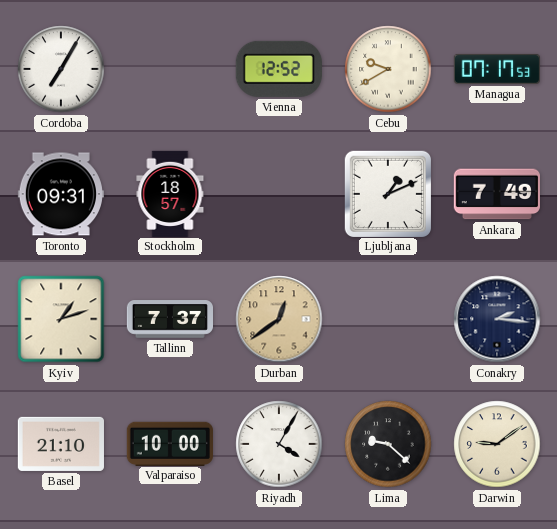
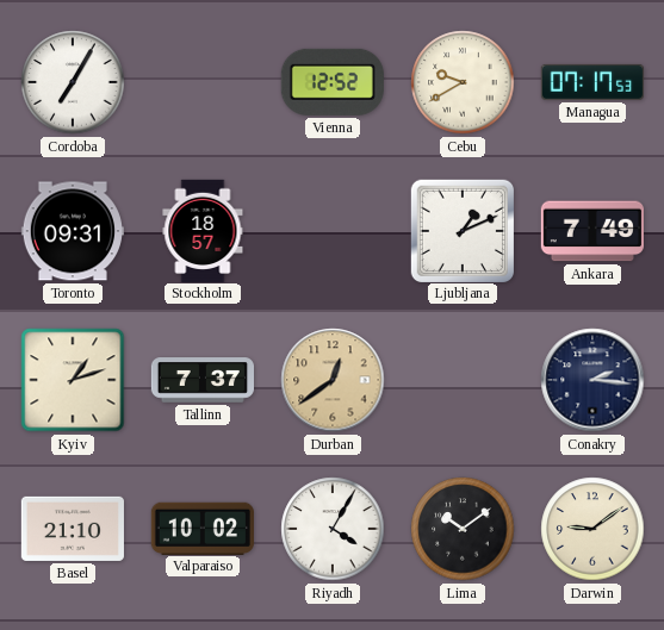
Valparaiso: 10:00 -> 10:02 (203, 528)
Lima: 9:22 -> 10:09 (463, 529)
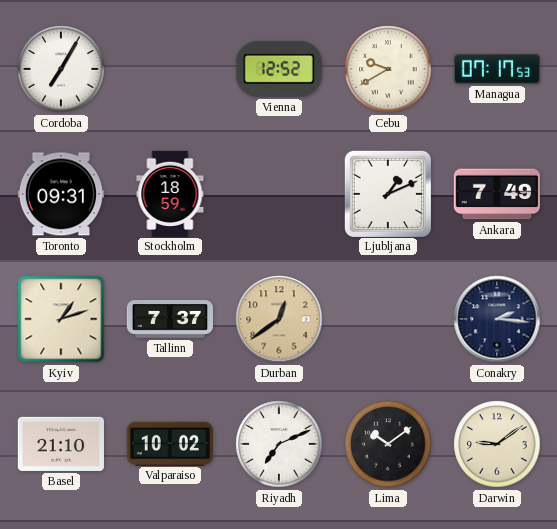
Stockholm: 18:57 -> 18:59 (170, 193)
Riyadh: 4:05 -> 7:11 (279, 444)
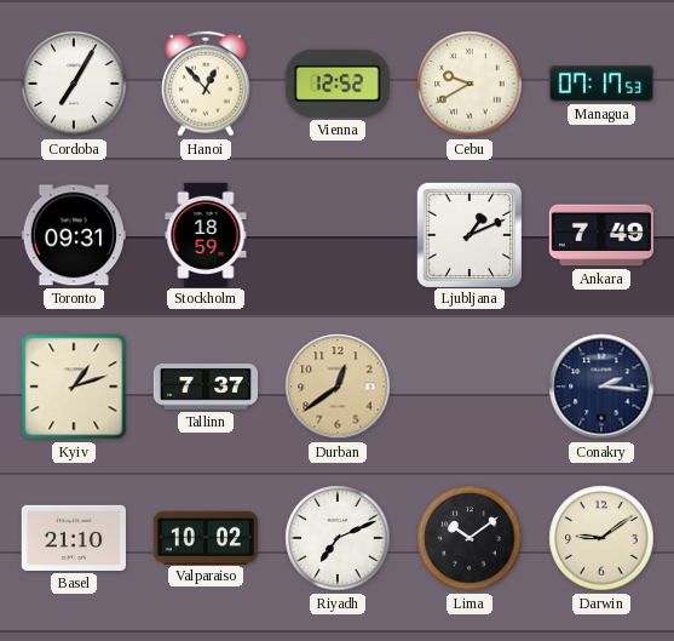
Hanoi: none -> 12:53 (207, 84)
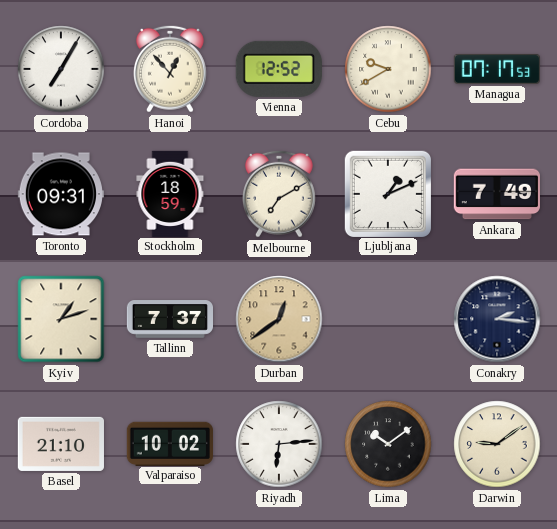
Melbourne: none -> 7:10 (280, 194)
Riyadh: 7:11 -> 6:14 (279, 444)
